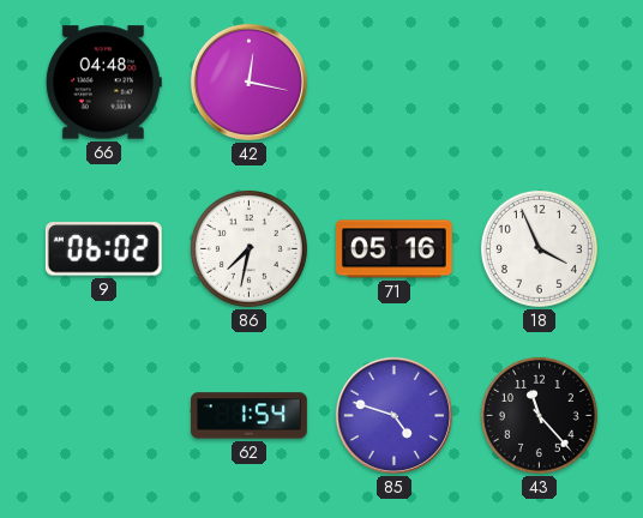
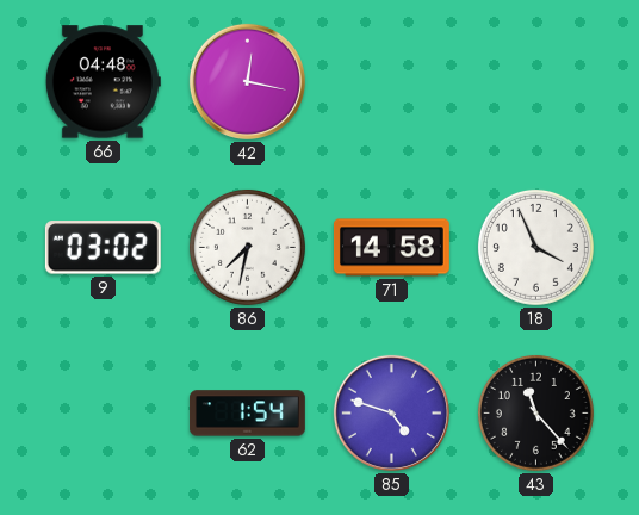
9: 06:02 -> 03:02 (103, 248)
71: 05:16 -> 14:58 (391, 248)
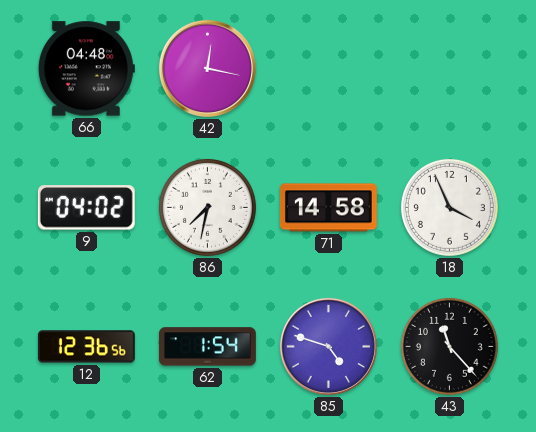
9: 03:02 -> 04:02 (86, 208)
12: none -> 12:36 (86, 347)
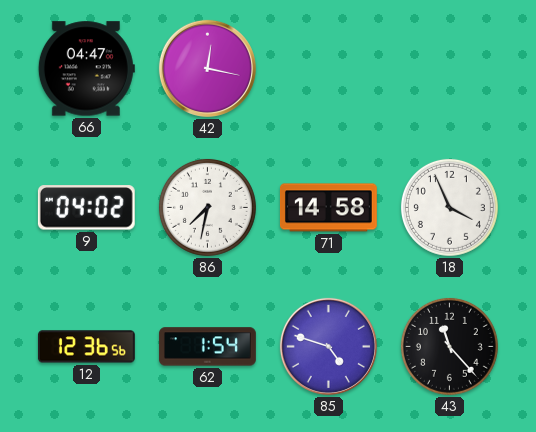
66: 04:48 -> 04:47 (86, 69)
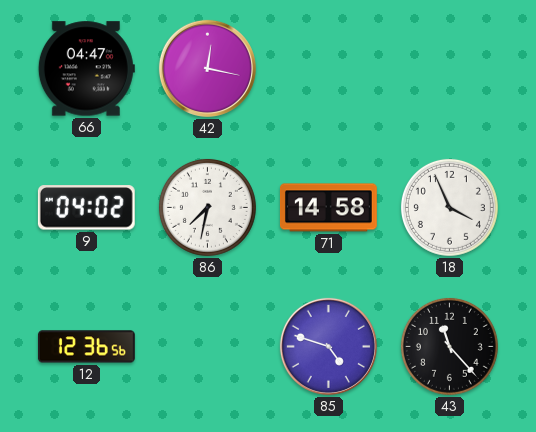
62: 1:54 -> none (207, 347)
